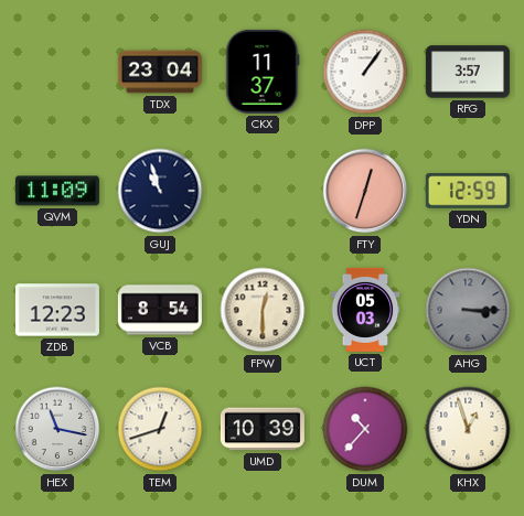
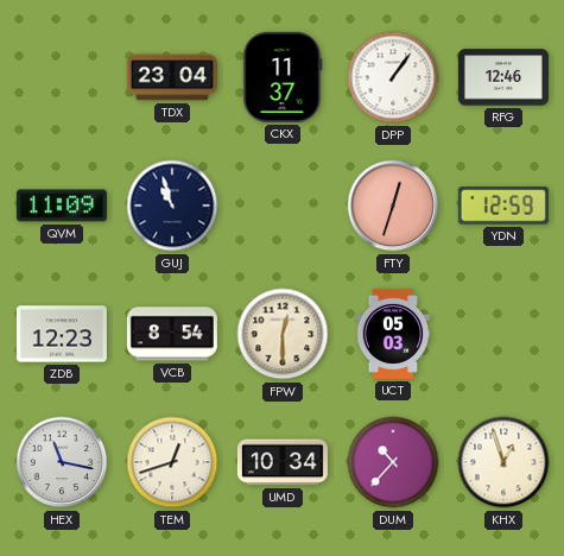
RFG: 3:57 -> 12:46 (503, 77)
AHG: 3:15 -> none (468, 310)
UMD: 10:39 -> 10:34 (283, 462)
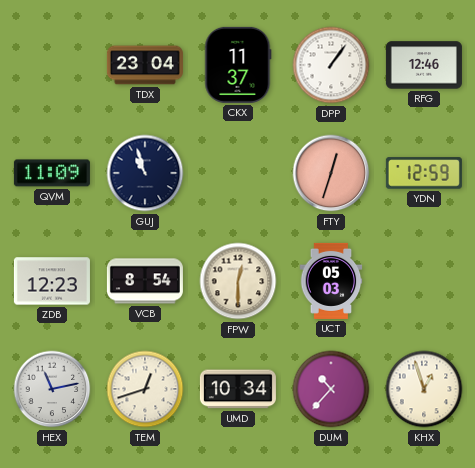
HEX: 11:17 -> 11:13 (52, 389)
